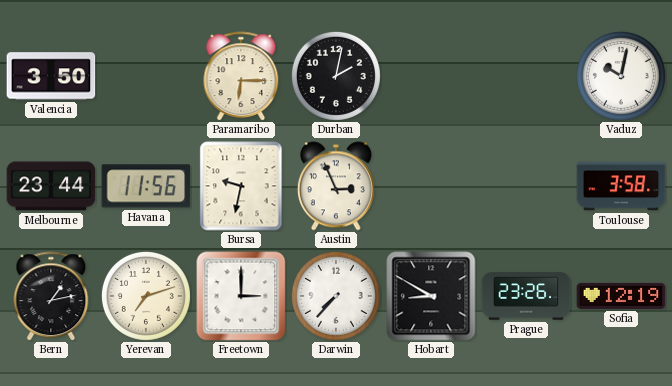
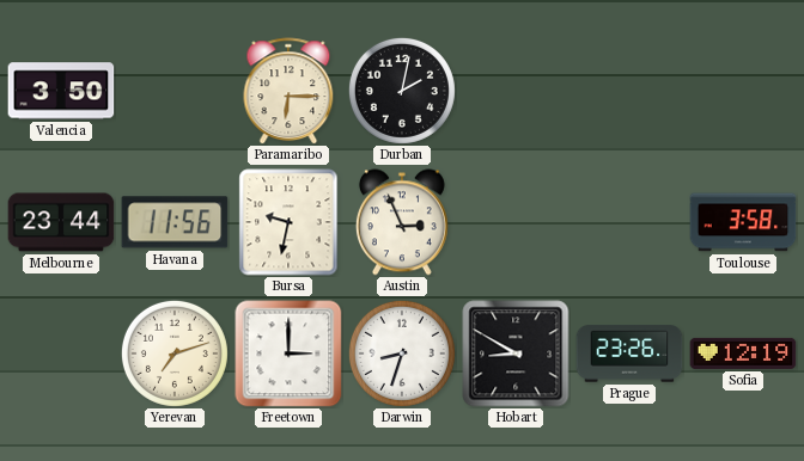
Vaduz: 10:02 -> none (621, 76)
Bern: 1:13 -> none (51, 296)
Darwin: 7:37 -> 8:33 (402, 354)
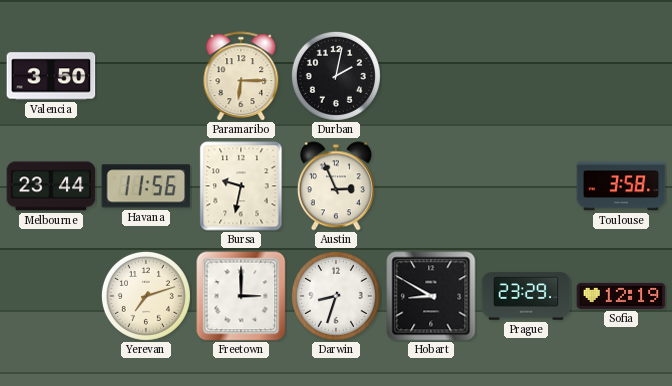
Prague: 23:26 -> 23:29 (526, 296)
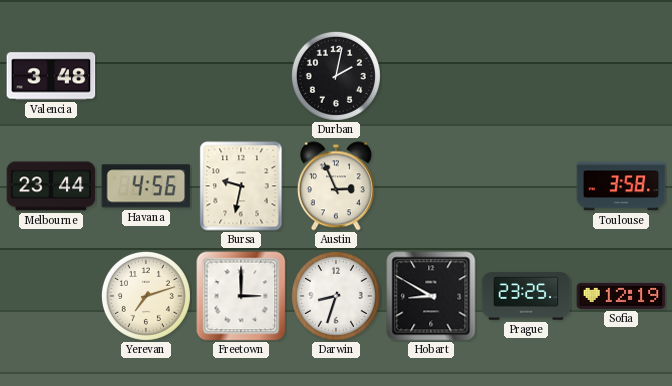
Valencia: 3:50 -> 3:48 (51, 76)
Paramaribo: 6:15 -> none (241, 76)
Havana: 11:56 -> 4:56 (146, 186)
Prague: 23:29 -> 23:25 (526, 296)
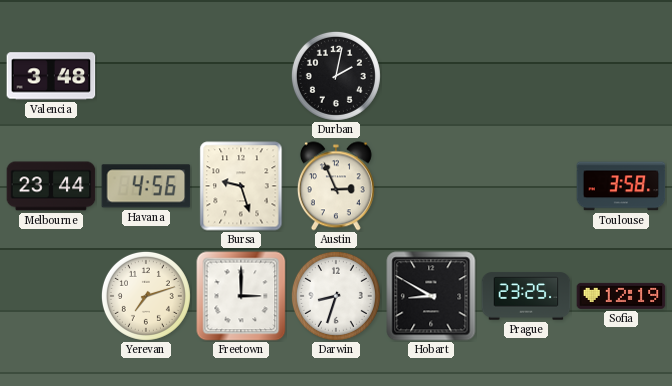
Bursa: 9:32 -> 9:27 (241, 186)
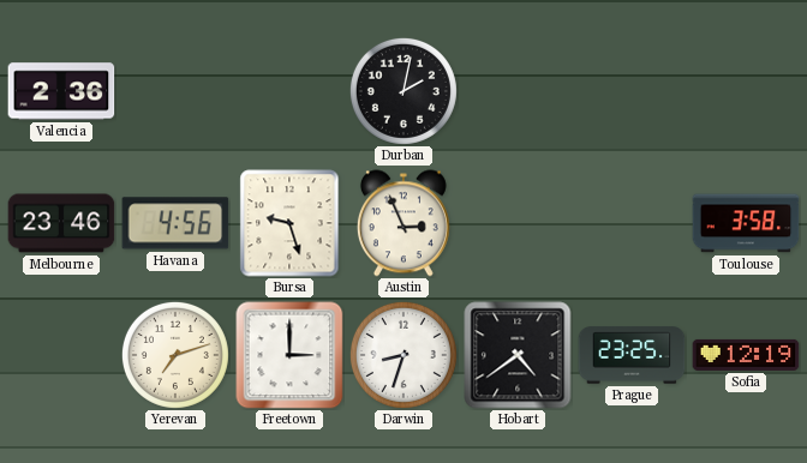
Valencia: 3:48 -> 2:36 (61, 91)
Melbourne: 23:44 -> 23:46 (61, 223)
Hobart: 8:50 -> 4:39 (518, 355)
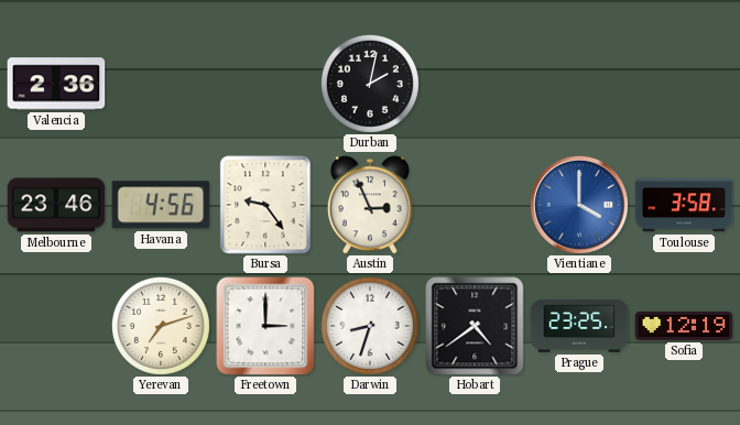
Bursa: 9:27 -> 9:24 (265, 205)
Vientiane: none -> 4:00 (579, 205)
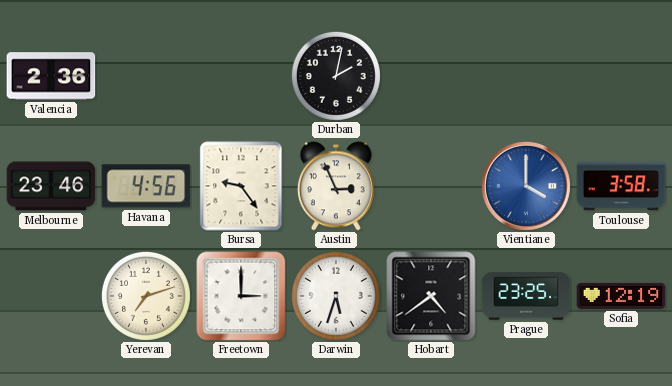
Darwin: 8:33 -> 5:33 (336, 296)
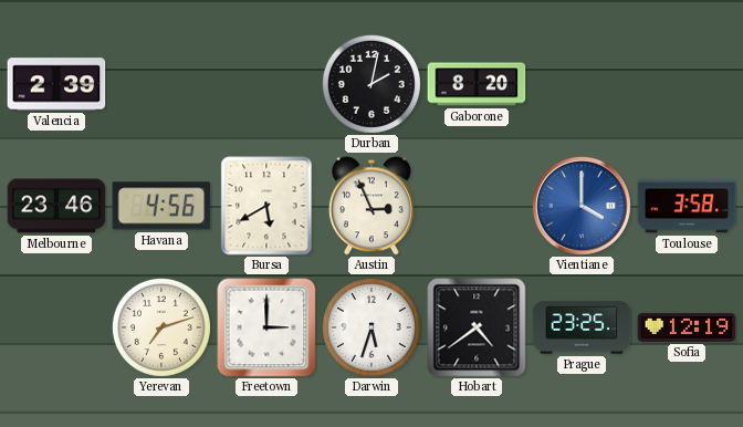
Valencia: 2:36 -> 2:39 (56, 84)
Gaborone: none -> 8:20 (477, 84)
Bursa: 9:24 -> 5:40 (266, 206)
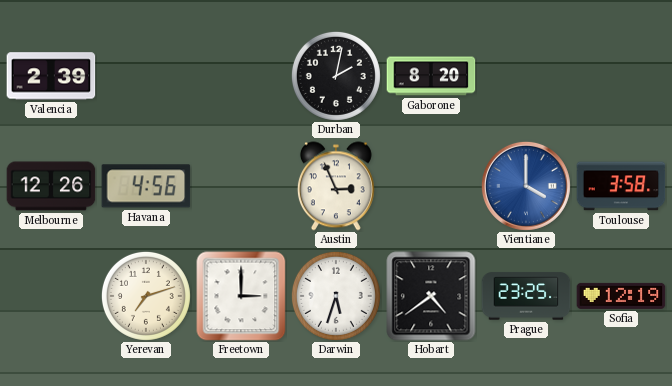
Melbourne: 23:46 -> 12:26 (51, 186)
Bursa: 5:40 -> none (266, 206)
